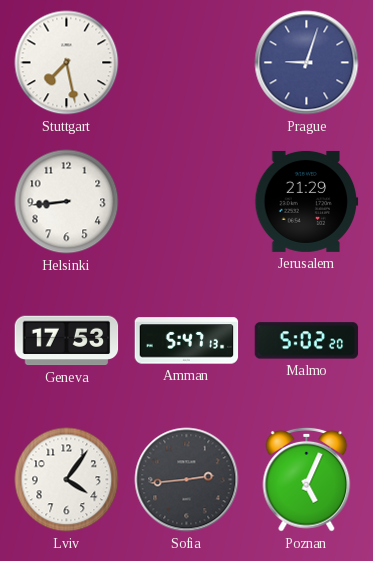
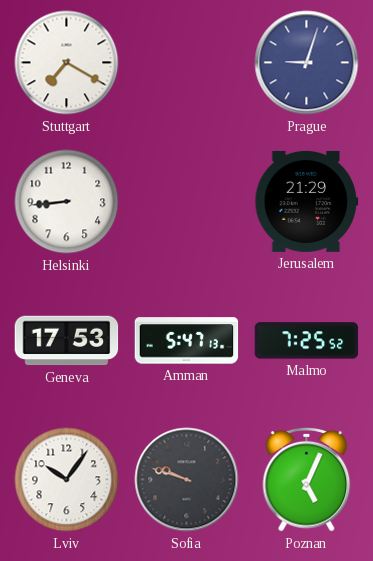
Stuttgart: 7:28 -> 7:20 (67, 63)
Malmo: 5:02 -> 7:25 (307, 341)
Lviv: 4:06 -> 10:06 (67, 480)
Sofia: 2:44 -> 9:48 (187, 480)
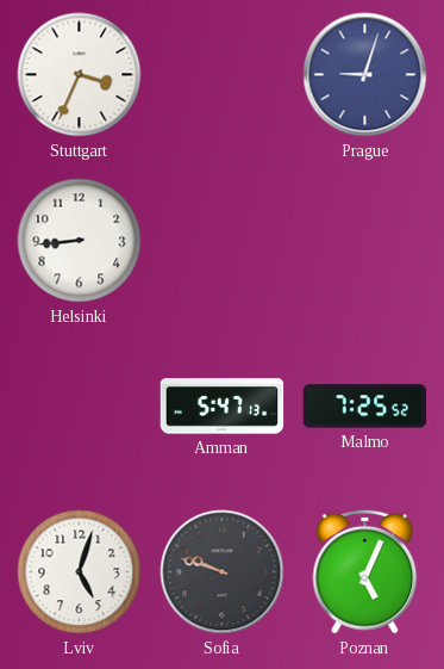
Stuttgart: 7:20 -> 3:34 (80, 75)
Jerusalem: 21:29 -> none (307, 201)
Geneva: 17:53 -> none (67, 341)
Lviv: 10:06 -> 5:03 (80, 572)
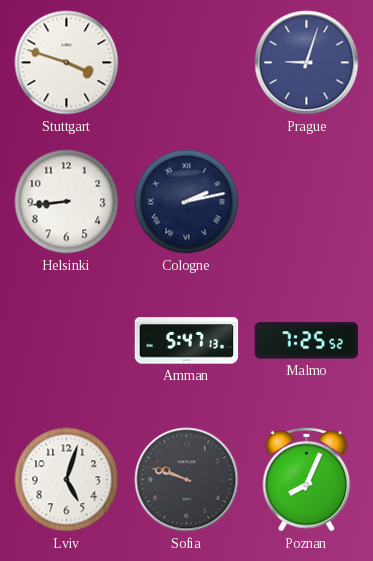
Stuttgart: 3:34 -> 3:48 (67, 63)
Cologne: none -> 2:13 (187, 202)
Poznan: 5:04 -> 8:04 (307, 479)
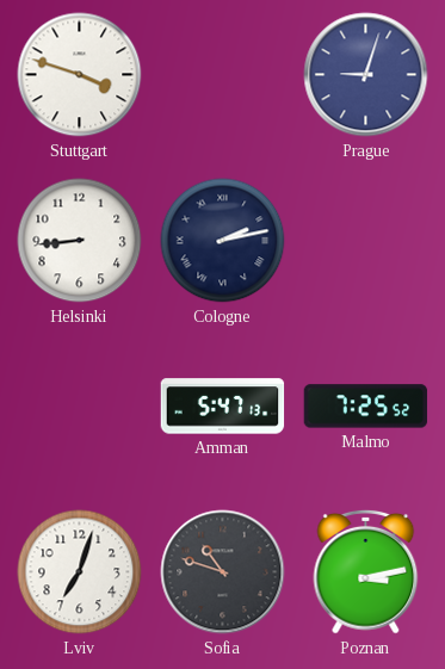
Lviv: 5:03 -> 7:03 (80, 572)
Sofia: 9:48 -> 10:48 (223, 572)
Poznan: 8:04 -> 3:13 (366, 571)
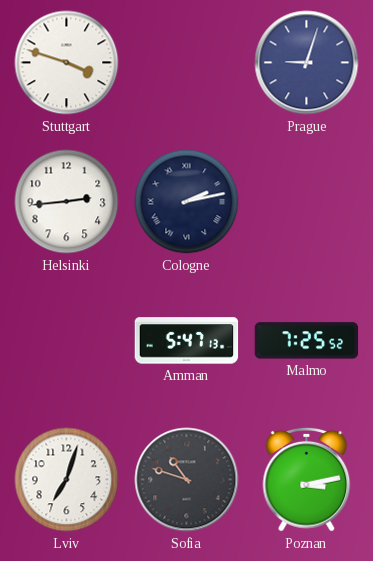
Helsinki: 8:44 -> 2:44 (67, 202)
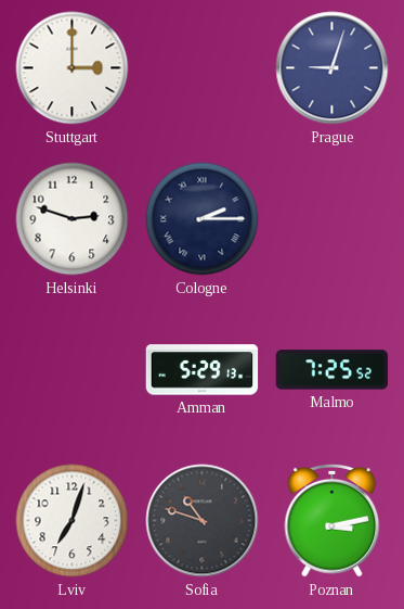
Stuttgart: 3:48 -> 3:00 (73, 68)
Helsinki: 2:44 -> 2:48 (73, 219)
Cologne: 2:13 -> 2:15 (203, 219)
Amman: 5:47 -> 5:29 (203, 370)
